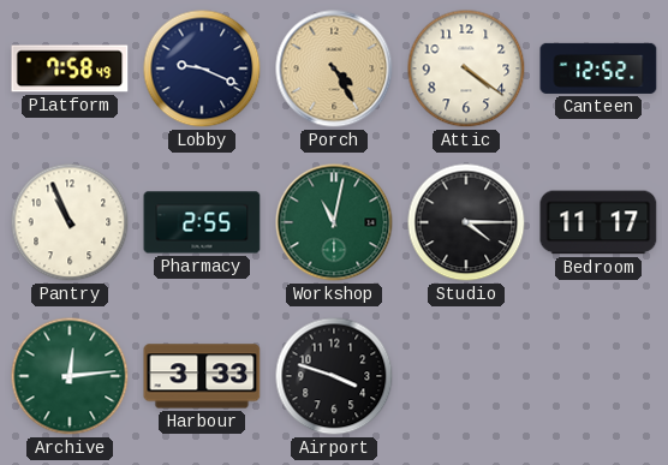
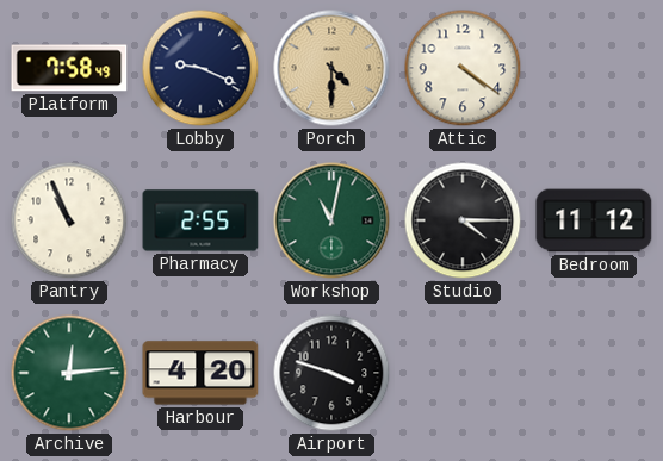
Porch: 4:25 -> 4:30 (331, 68)
Canteen: 12:52 -> none (598, 68)
Bedroom: 11:17 -> 11:12 (594, 220)
Harbour: 3:33 -> 4:20 (200, 373)
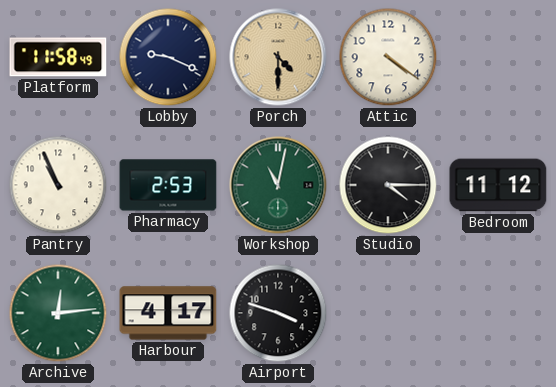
Platform: 7:58 -> 11:58 (58, 57)
Pharmacy: 2:55 -> 2:53 (168, 185)
Harbour: 4:20 -> 4:17 (168, 313)
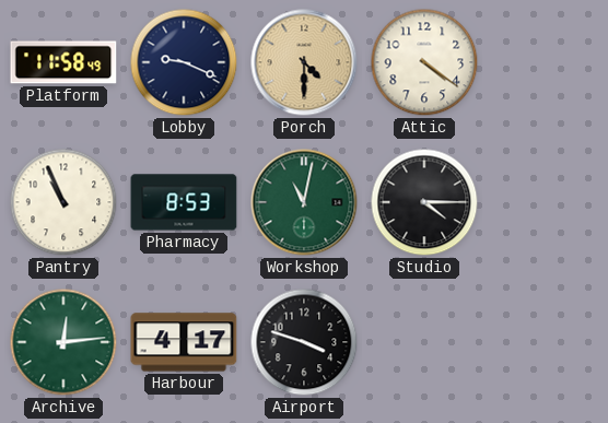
Pharmacy: 2:53 -> 8:53 (184, 202)
Bedroom: 11:12 -> none (498, 185)
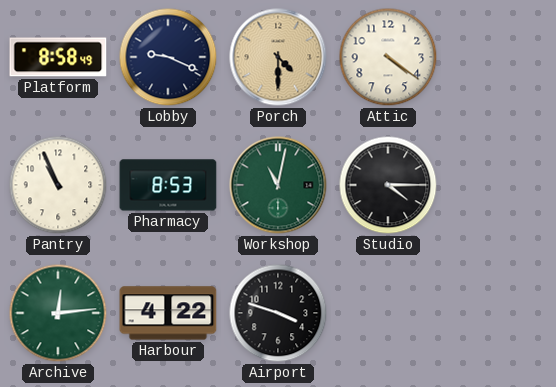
Platform: 11:58 -> 8:58 (58, 57)
Harbour: 4:17 -> 4:22 (168, 313)
